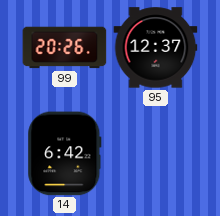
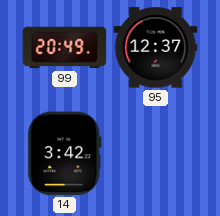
99: 20:26 -> 20:49 (65, 48)
14: 6:42 -> 3:42 (65, 154)
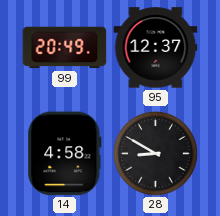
14: 3:42 -> 4:58 (65, 154)
28: none -> 8:50 (156, 154)
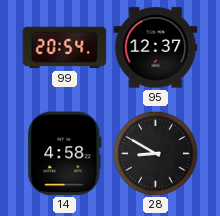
99: 20:49 -> 20:54 (65, 48)
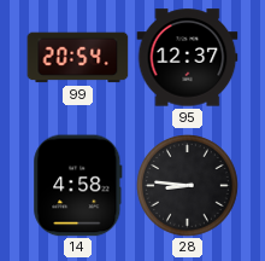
28: 8:50 -> 8:46 (188, 186)
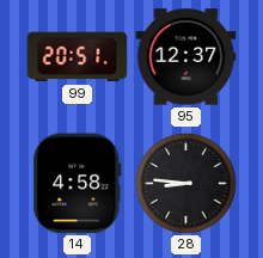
99: 20:54 -> 20:51 (78, 57)
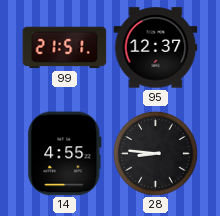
99: 20:51 -> 21:51 (65, 48)
14: 4:58 -> 4:55 (65, 154)
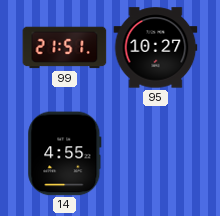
95: 12:37 -> 10:27 (156, 48)
28: 8:46 -> none (156, 154)
